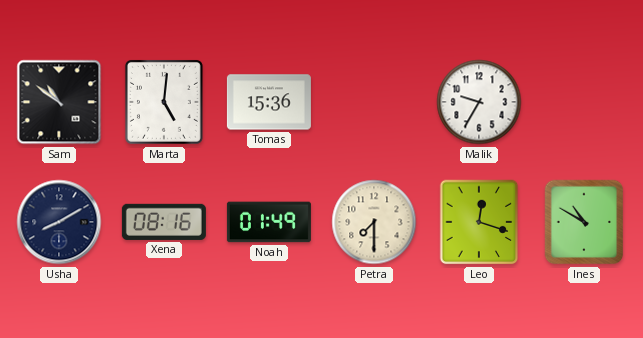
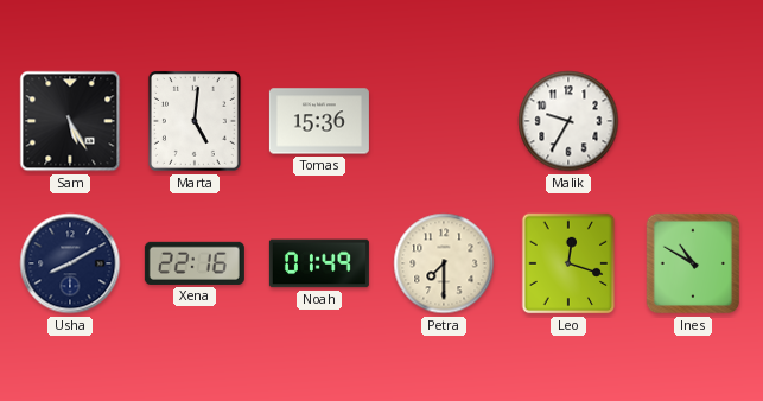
Sam: 10:51 -> 5:25 (70, 121)
Xena: 08:16 -> 22:16 (195, 263)
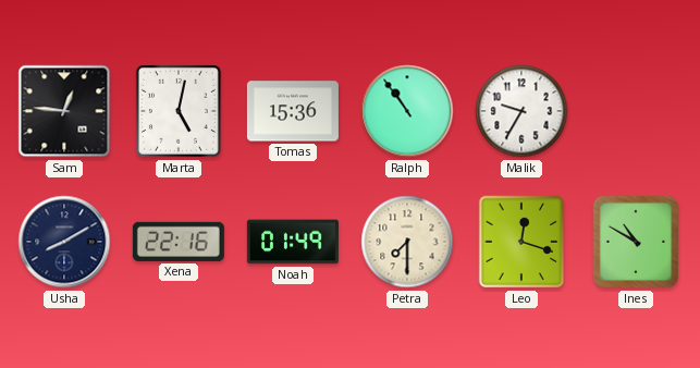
Sam: 5:25 -> 12:46 (64, 111)
Marta: 5:01 -> 5:02 (179, 111)
Ralph: none -> 10:54 (407, 111)
